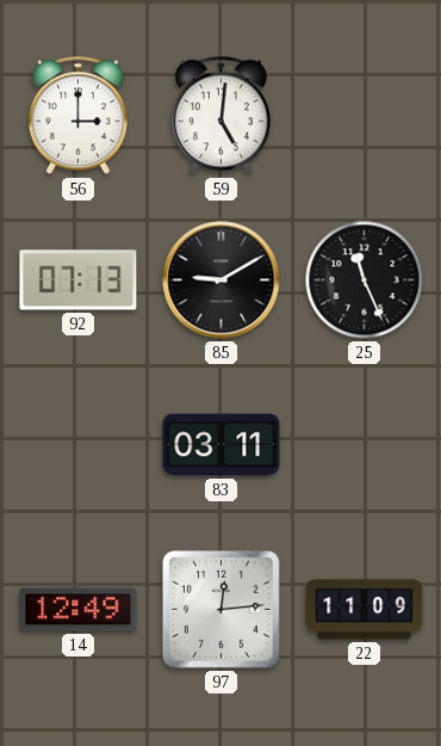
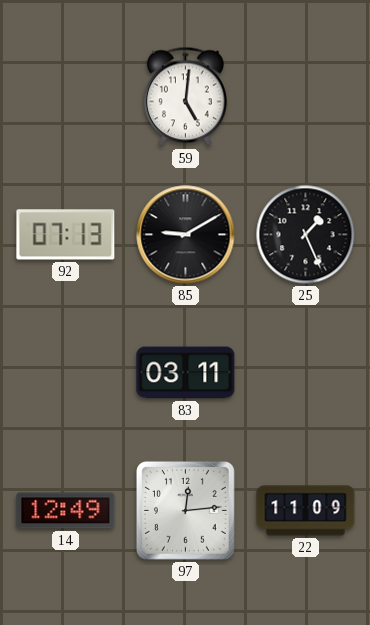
56: 3:00 -> none (77, 116)
25: 11:26 -> 1:26 (306, 235)
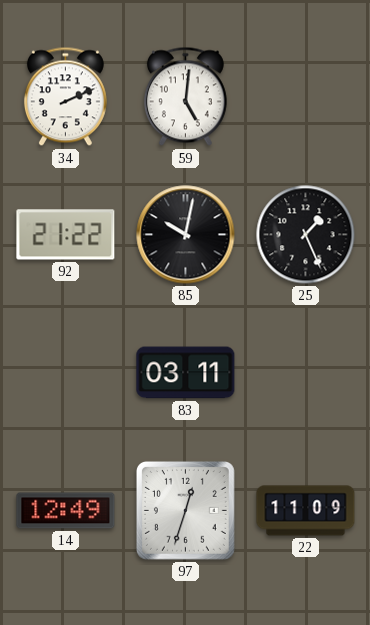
34: none -> 2:11 (65, 97)
92: 07:13 -> 21:22 (66, 235)
85: 9:10 -> 10:02 (186, 235)
97: 12:14 -> 12:33 (185, 510)
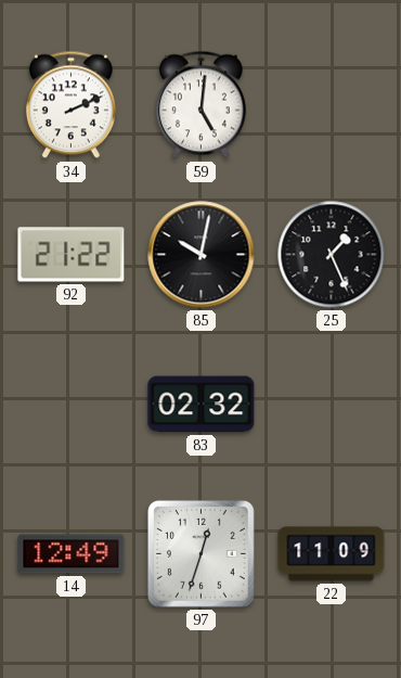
83: 03:11 -> 02:32 (202, 405)
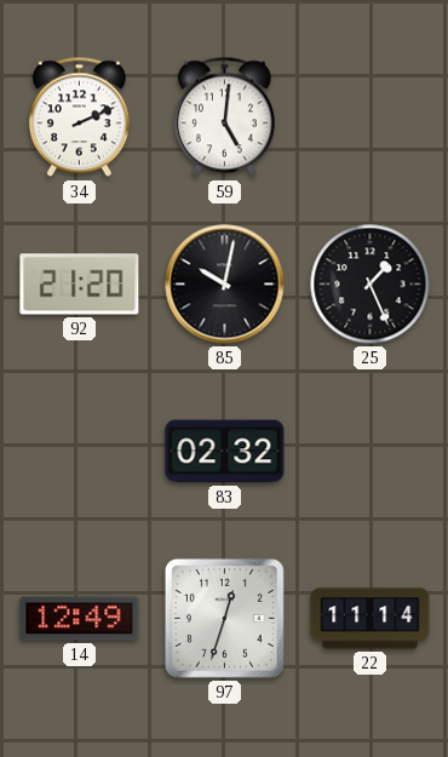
92: 21:22 -> 21:20 (80, 285)
22: 11:09 -> 11:14 (371, 619)
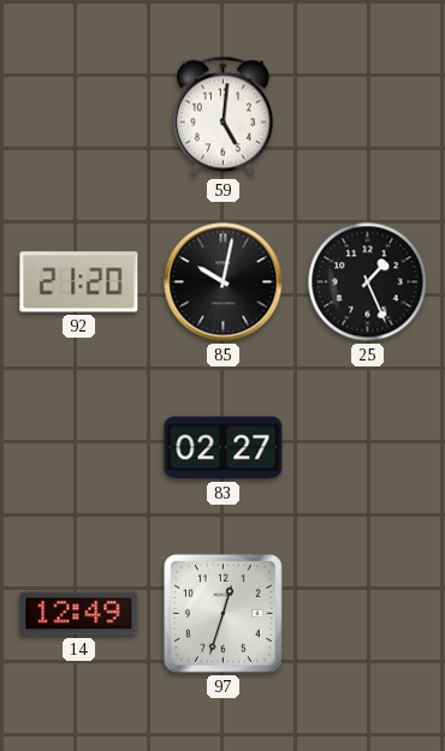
34: 2:11 -> none (79, 117)
83: 02:32 -> 02:27 (224, 448)
22: 11:14 -> none (371, 619)
